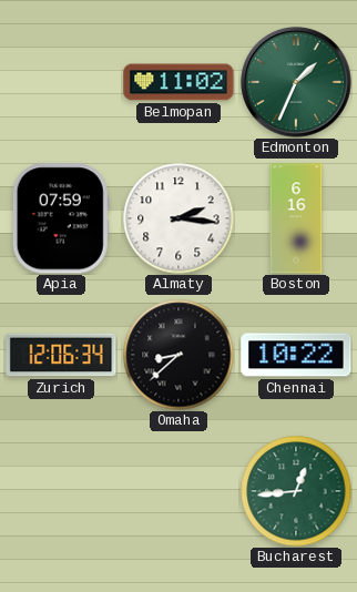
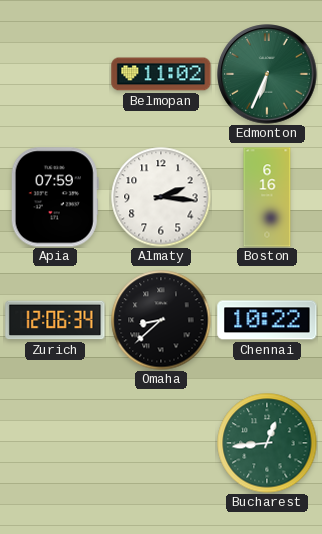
Edmonton: 1:34 -> 6:34 (267, 74)
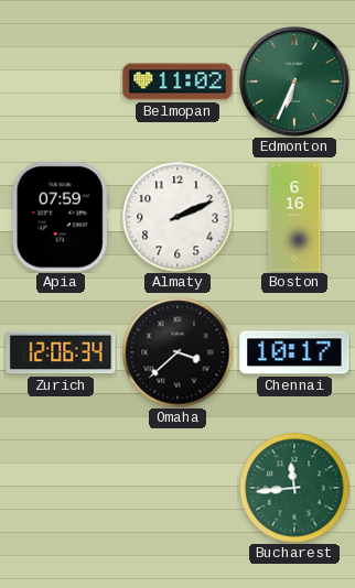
Almaty: 2:16 -> 2:11 (177, 217)
Omaha: 8:38 -> 3:38 (177, 352)
Chennai: 10:22 -> 10:17 (294, 352)
Bucharest: 12:44 -> 11:44 (294, 488)
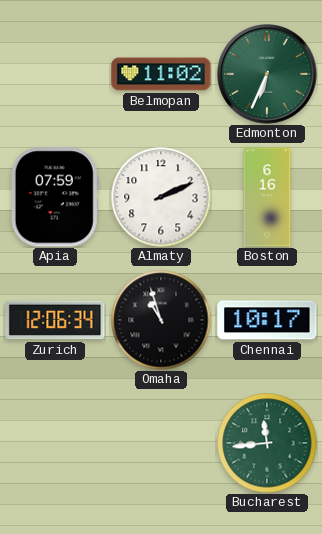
Omaha: 3:38 -> 10:57 (161, 320)
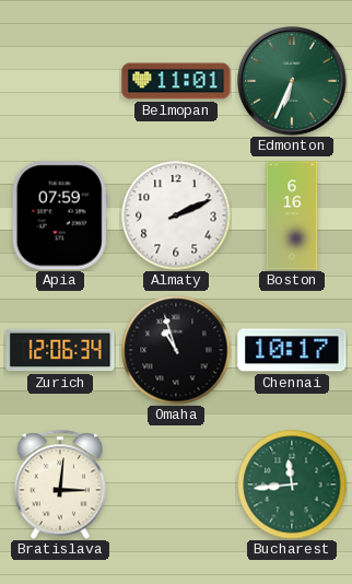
Belmopan: 11:02 -> 11:01 (176, 81)
Bratislava: none -> 3:01 (60, 484)
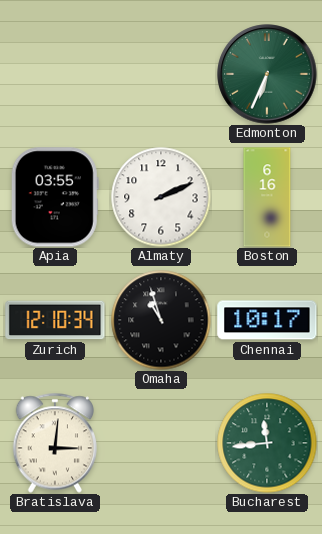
Belmopan: 11:01 -> none (176, 81)
Apia: 07:59 -> 03:55 (55, 197)
Zurich: 12:06 -> 12:10 (55, 320)
